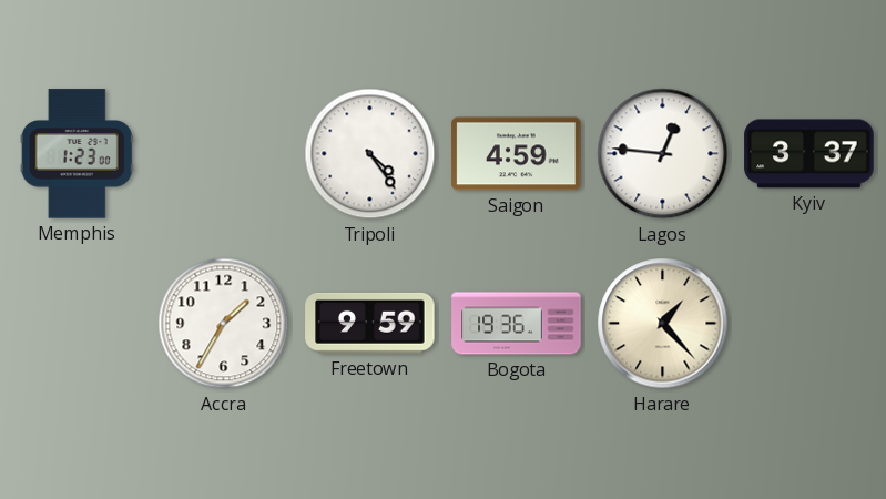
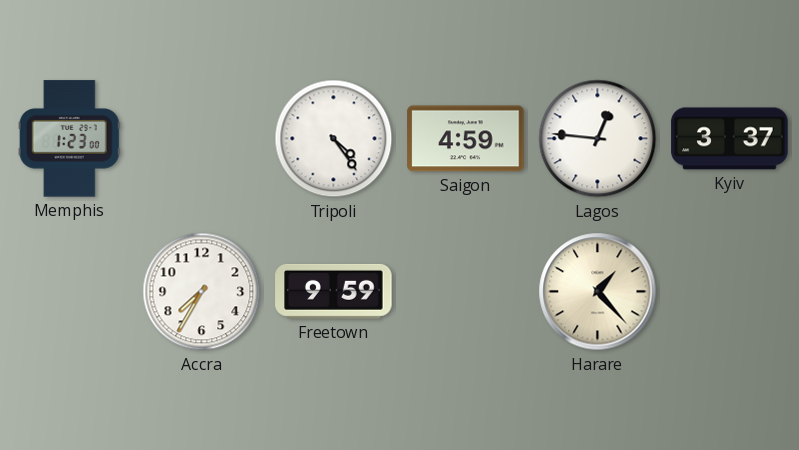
Accra: 1:35 -> 7:35 (202, 292)
Bogota: 19:36 -> none (517, 324)
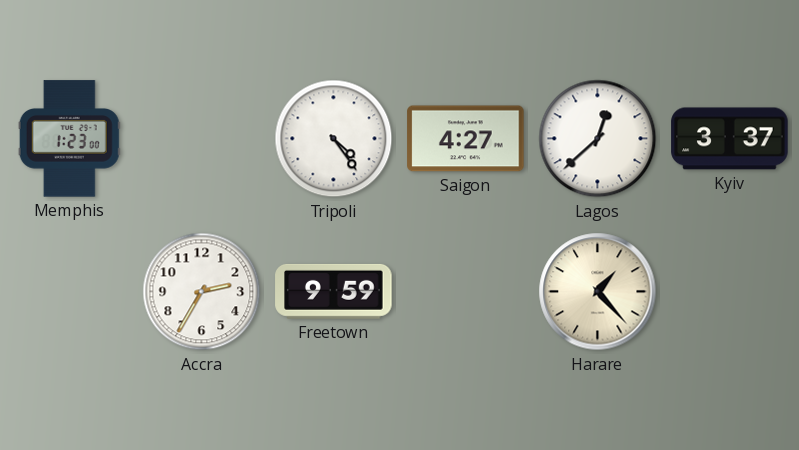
Saigon: 4:59 -> 4:27 (466, 139)
Lagos: 12:46 -> 12:38 (598, 139)
Accra: 7:35 -> 2:35 (202, 292)
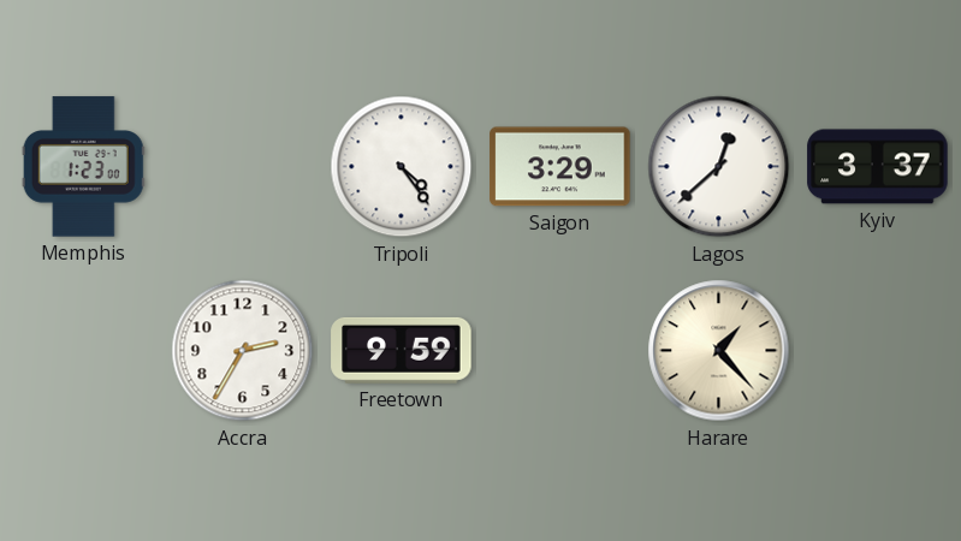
Saigon: 4:27 -> 3:29 (560, 167)
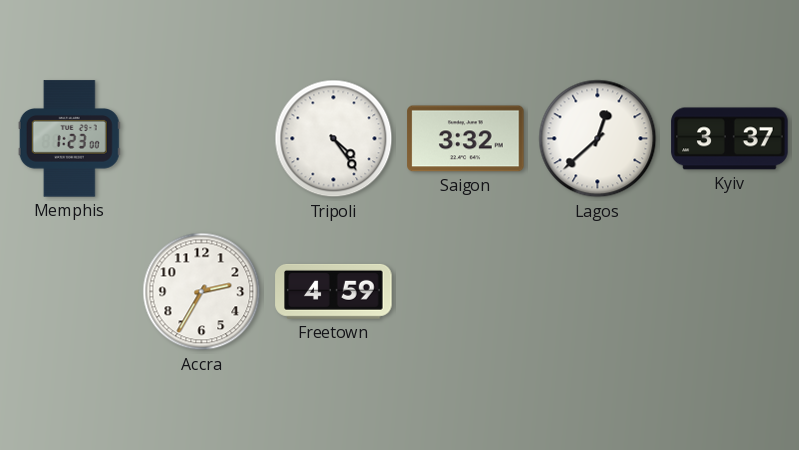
Saigon: 3:29 -> 3:32 (466, 139)
Freetown: 9:59 -> 4:59 (334, 291)
Harare: 1:23 -> none (719, 351)
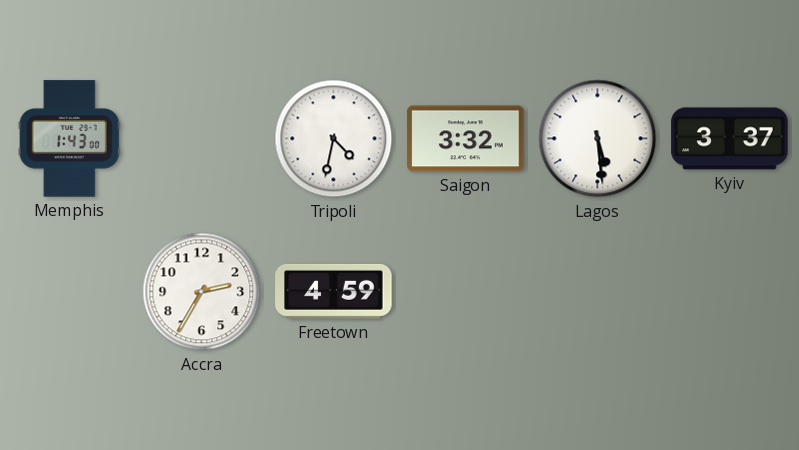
Memphis: 1:23 -> 1:43 (69, 139)
Tripoli: 4:24 -> 4:32 (334, 139)
Lagos: 12:38 -> 5:29 (598, 139)
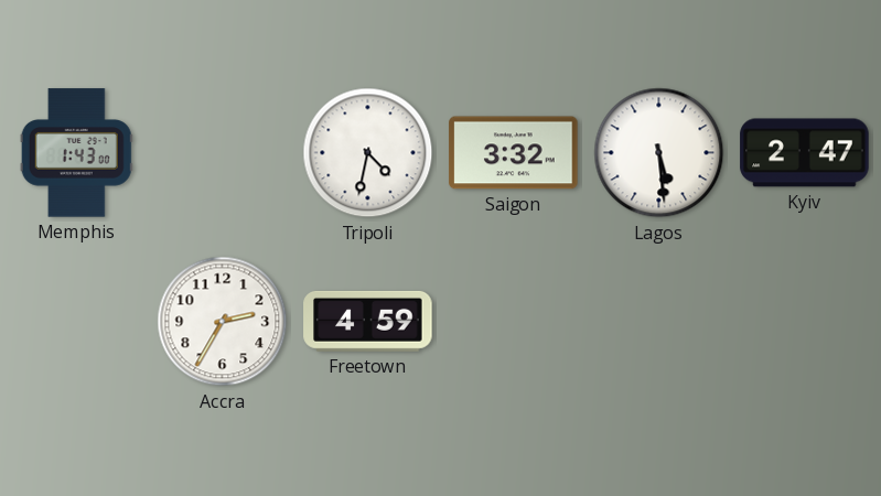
Kyiv: 3:37 -> 2:47 (805, 153)
